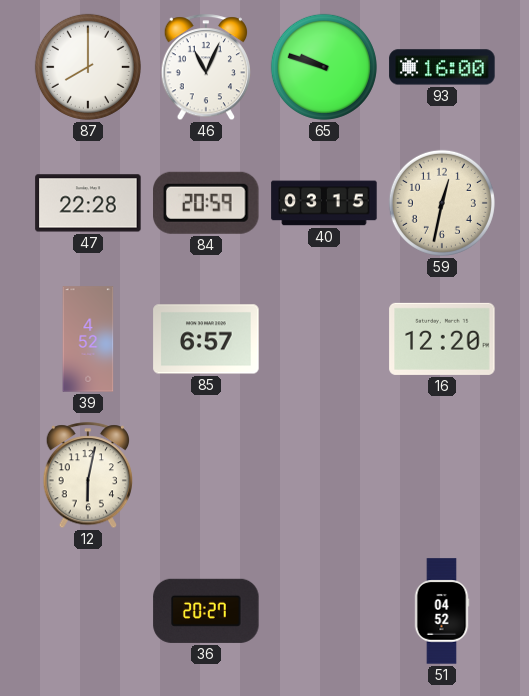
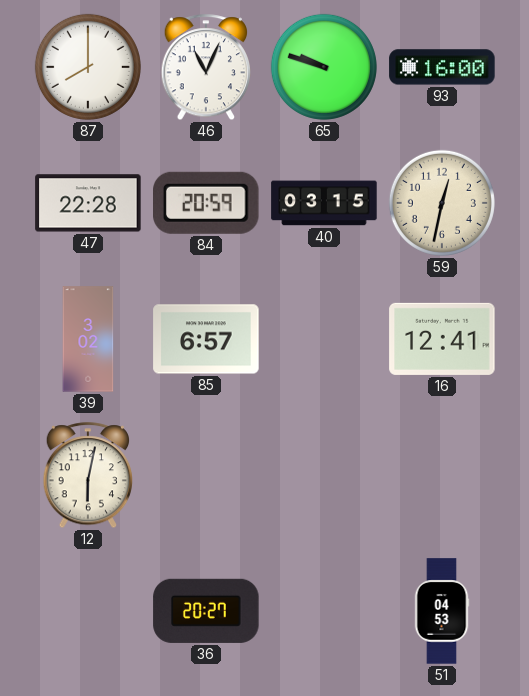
39: 4:52 -> 3:02 (88, 339)
16: 12:20 -> 12:41 (442, 339)
51: 04:52 -> 04:53 (442, 611)
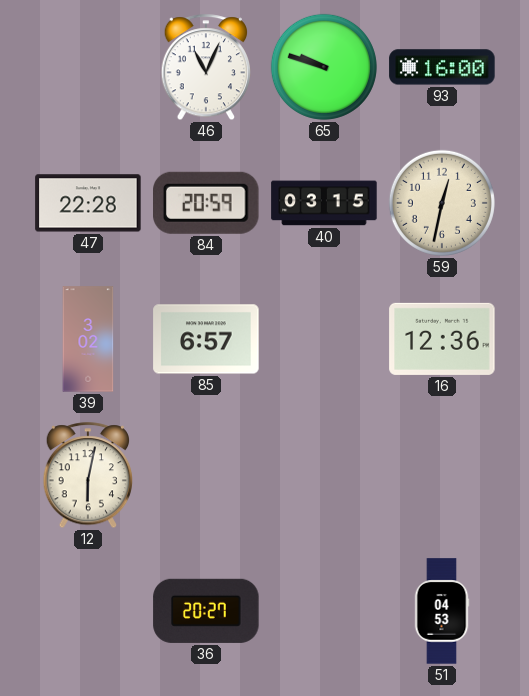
87: 8:00 -> none (88, 67)
16: 12:41 -> 12:36 (442, 339)
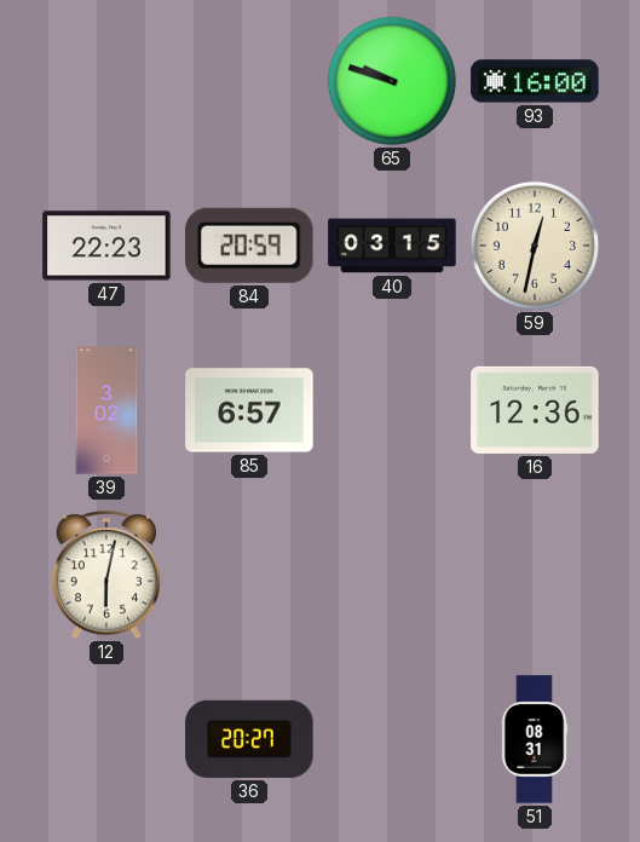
46: 11:04 -> none (205, 68)
47: 22:28 -> 22:23 (106, 246)
51: 04:53 -> 08:31 (535, 739)
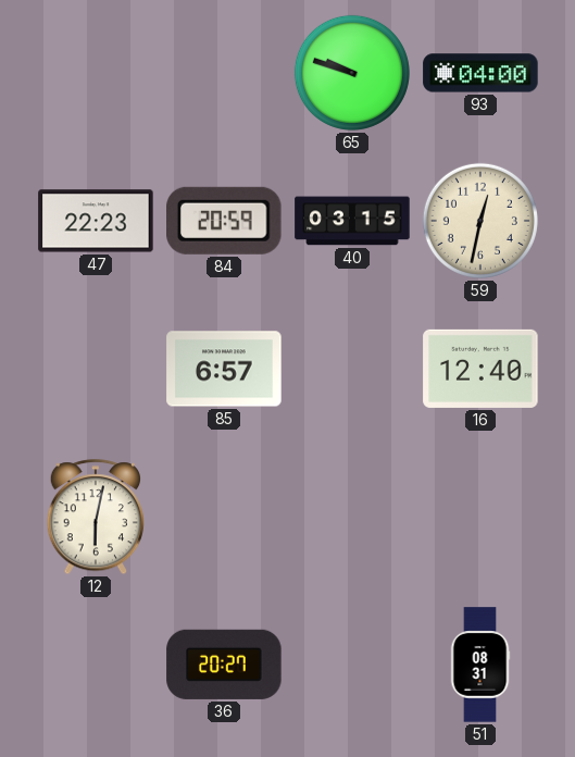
93: 16:00 -> 04:00 (480, 73)
39: 3:02 -> none (106, 410)
16: 12:36 -> 12:40 (480, 369)
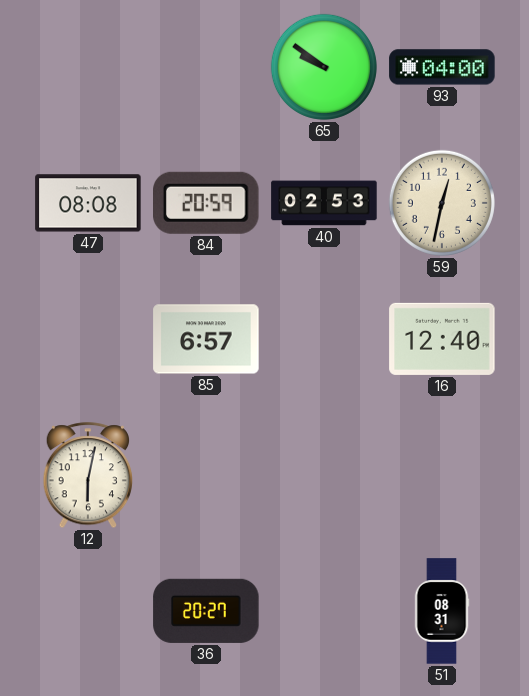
65: 9:48 -> 9:51 (324, 67)
47: 22:23 -> 08:08 (88, 203)
40: 03:15 -> 02:53 (324, 203)
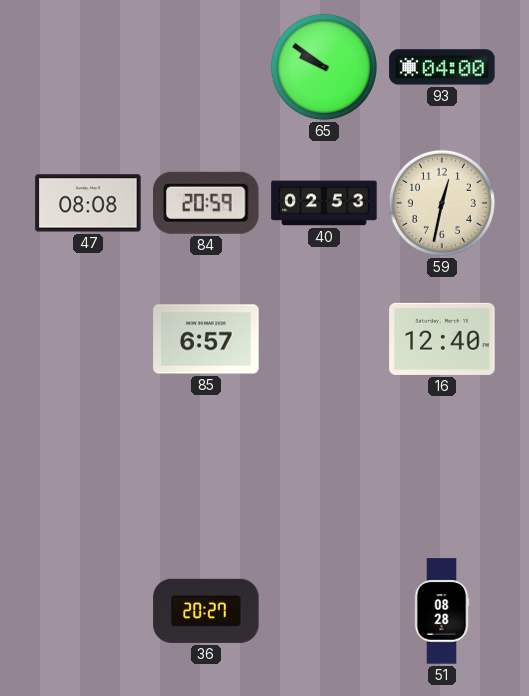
12: 6:02 -> none (87, 476)
51: 08:31 -> 08:28 (442, 611)
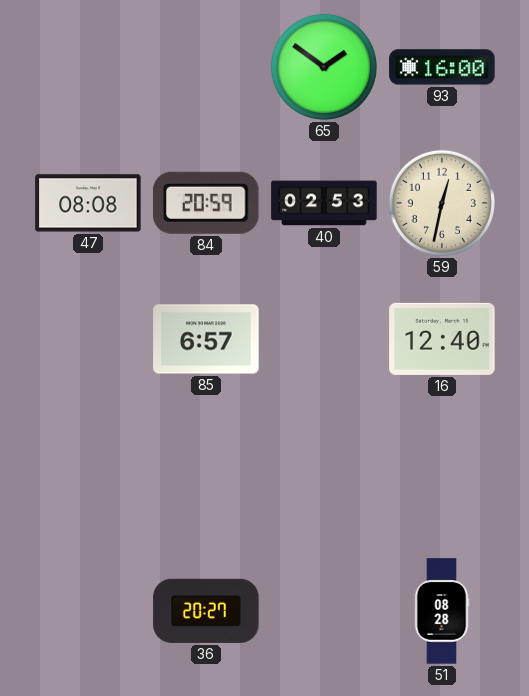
65: 9:51 -> 1:51 (324, 67)
93: 04:00 -> 16:00 (442, 67)
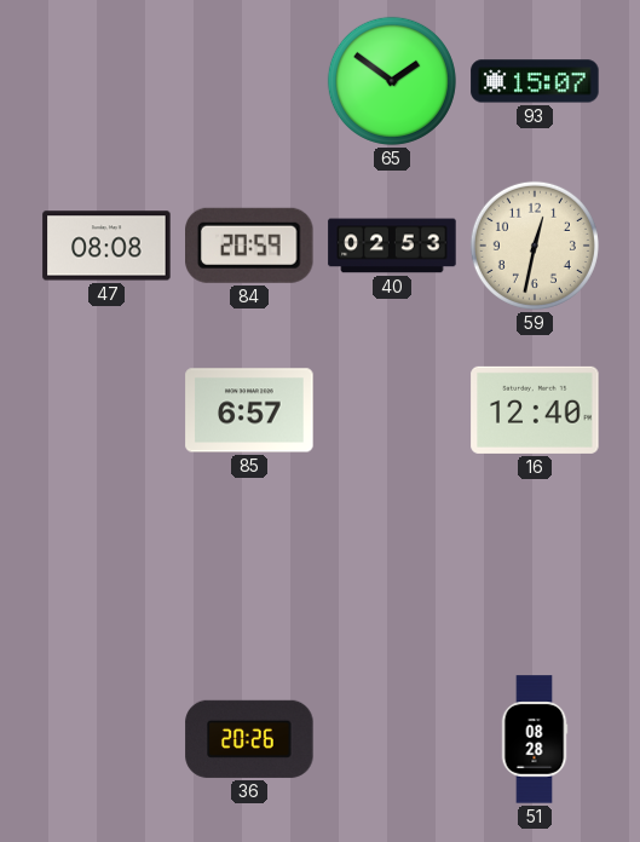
93: 16:00 -> 15:07 (535, 81)
36: 20:27 -> 20:26 (249, 739)
